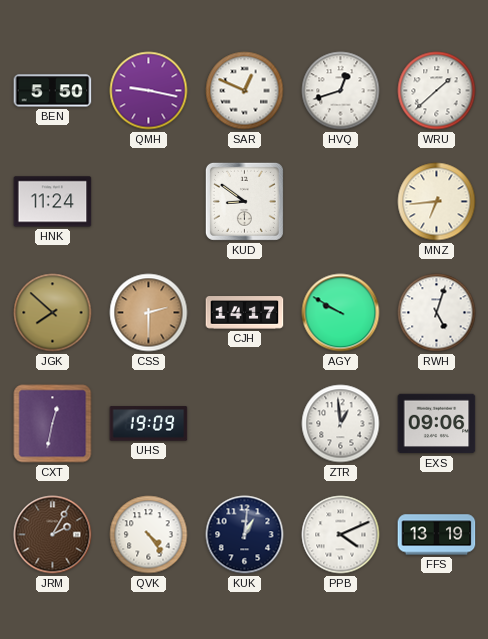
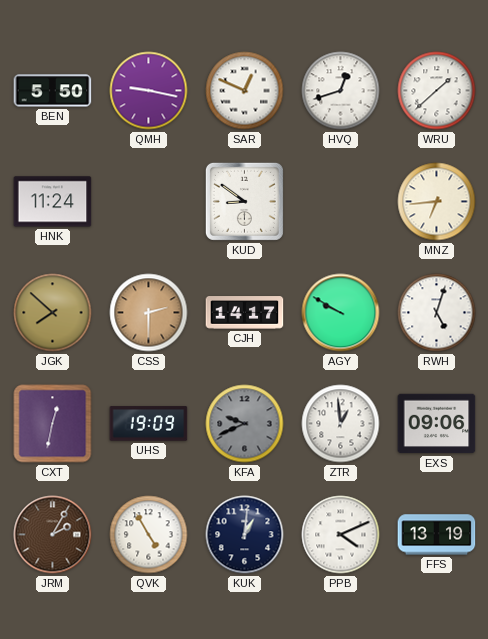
KFA: none -> 9:41 (245, 424)
QVK: 4:24 -> 4:55 (149, 535)
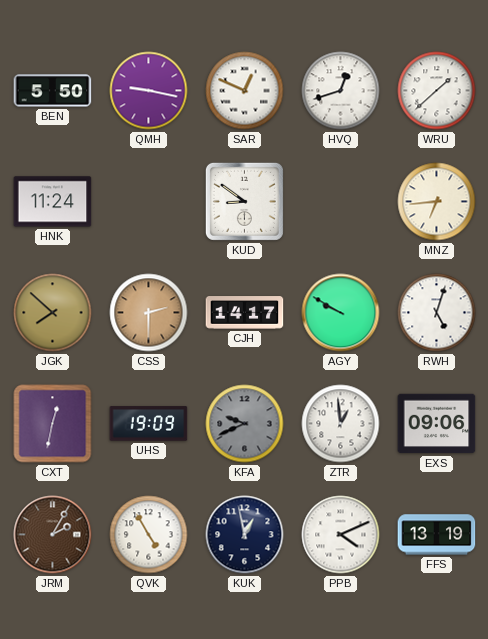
KUK: 1:01 -> 12:58 (245, 535)
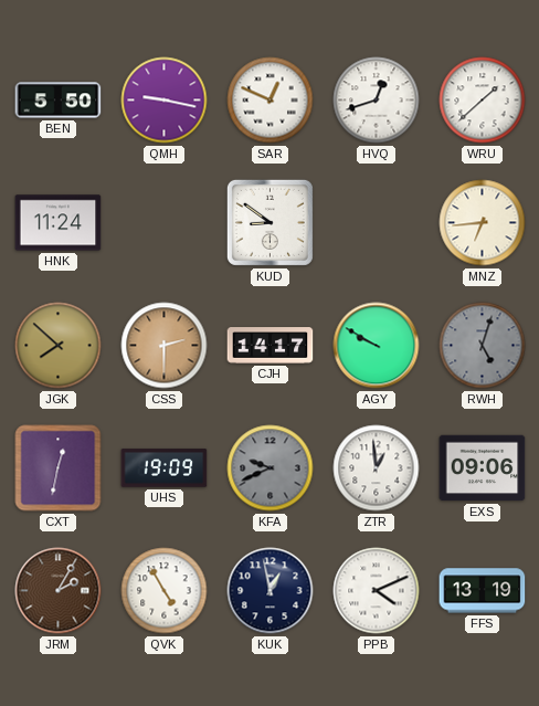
RWH dial: white -> grey (483, 346)
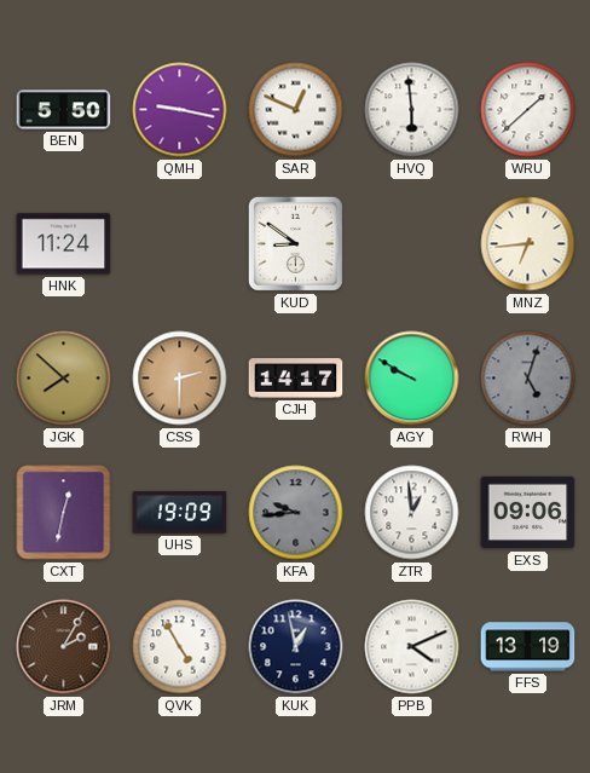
HVQ: 12:42 -> 5:59 (412, 110)
KFA: 9:41 -> 9:44 (296, 513)
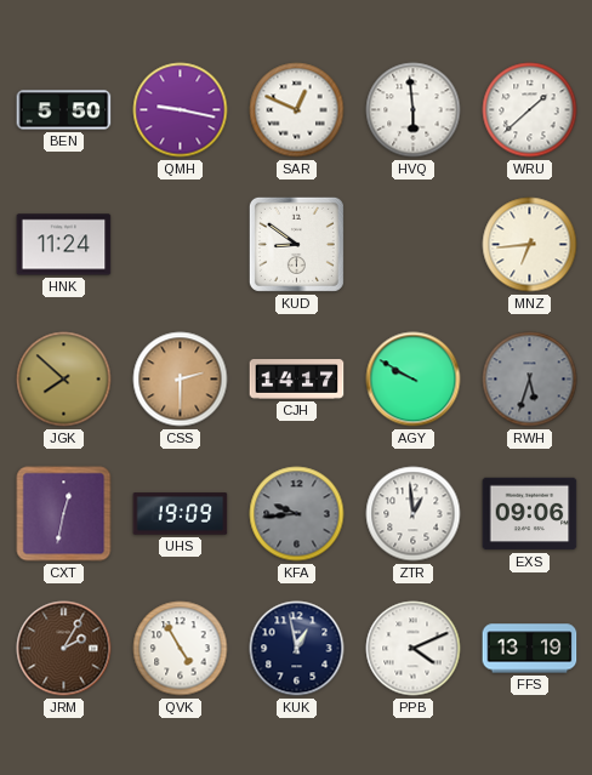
RWH: 5:03 -> 5:33 (530, 380)
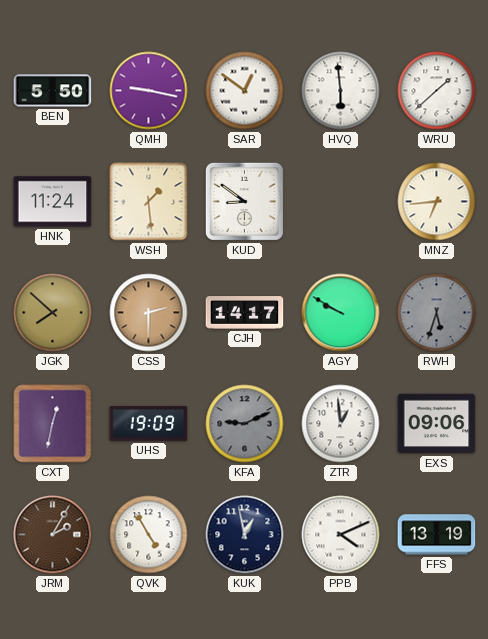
SAR: 12:49 -> 12:51 (245, 91)
WSH: none -> 1:29 (149, 202)
KFA: 9:44 -> 9:11 (245, 424)
